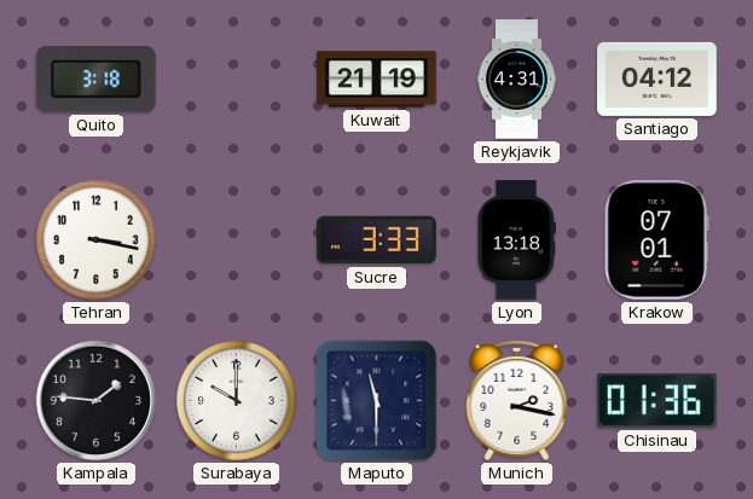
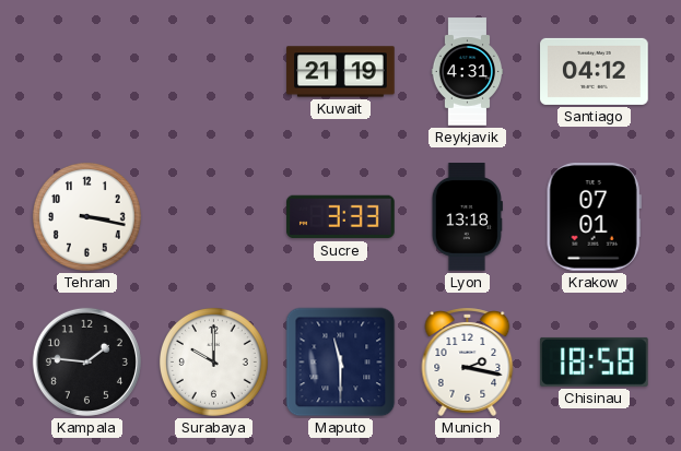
Quito: 3:18 -> none (95, 80)
Chisinau: 01:36 -> 18:58 (595, 361)
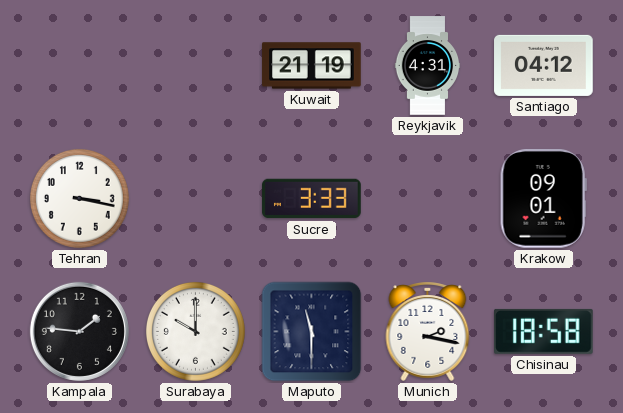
Lyon: 13:18 -> none (467, 217)
Krakow: 07:01 -> 09:01 (543, 199)
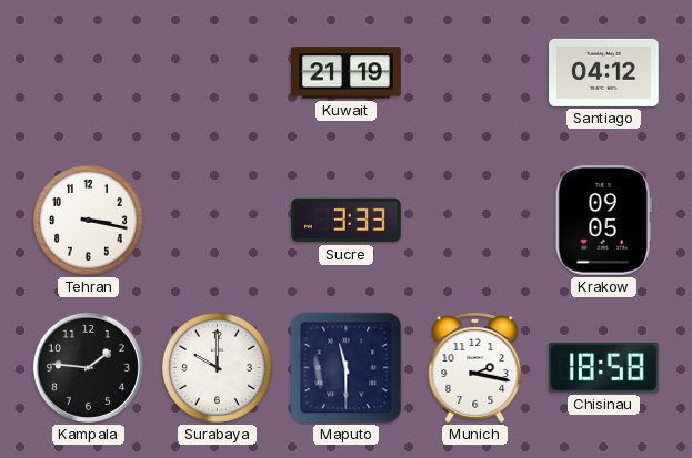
Reykjavik: 4:31 -> none (428, 66)
Krakow: 09:01 -> 09:05 (603, 221)
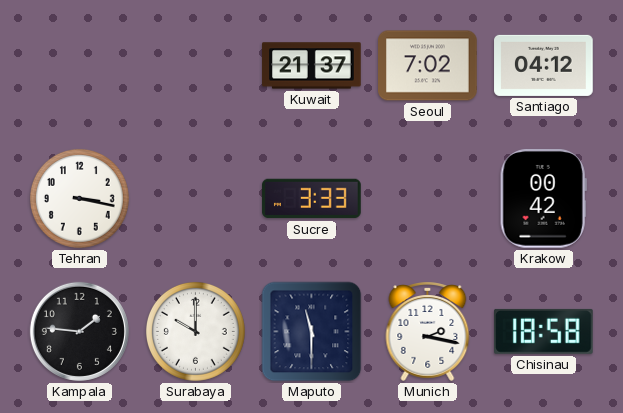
Kuwait: 21:19 -> 21:37 (312, 66)
Seoul: none -> 7:02 (428, 66)
Krakow: 09:05 -> 00:42 (543, 199)
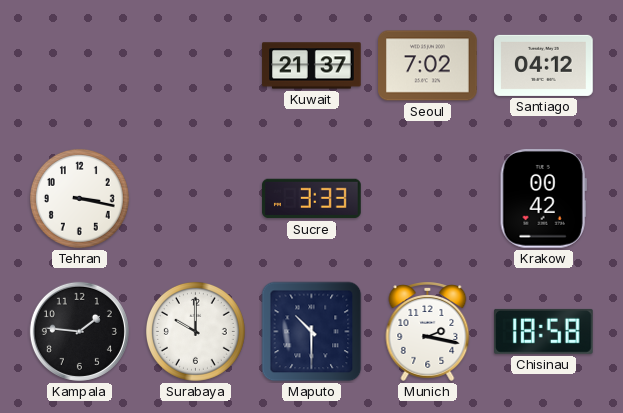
Maputo: 11:30 -> 10:30 (312, 332)
